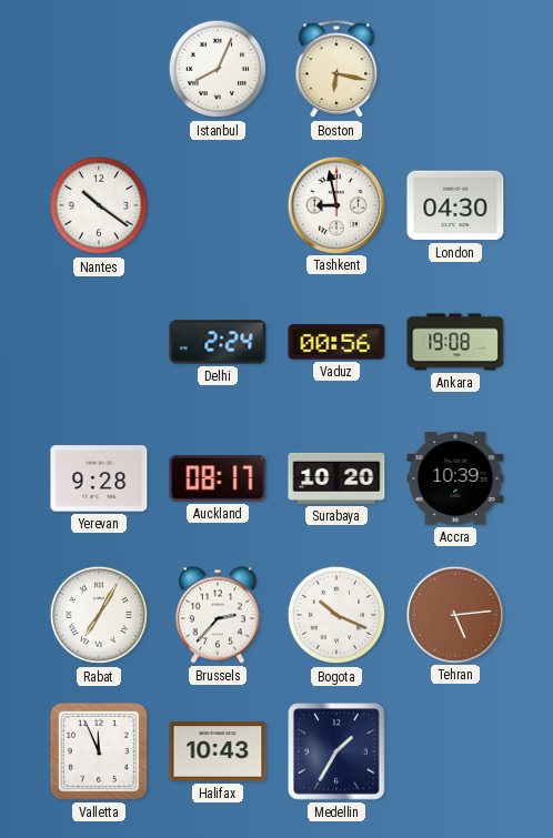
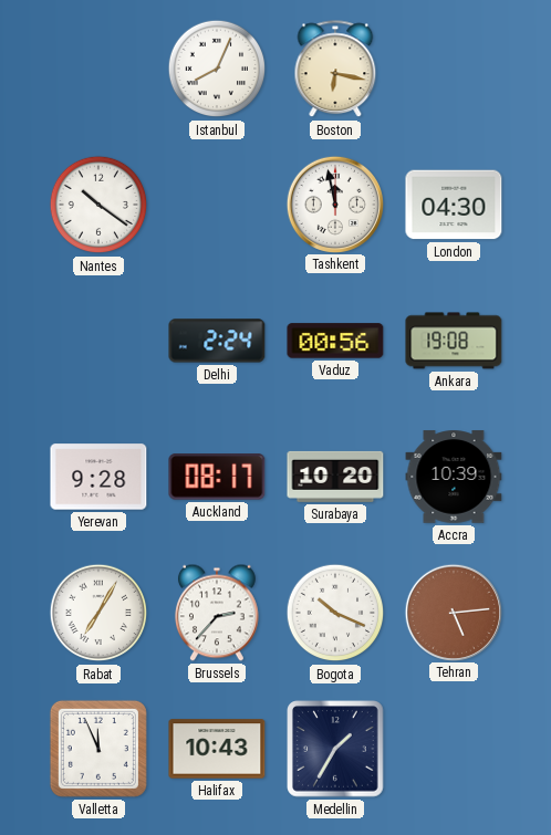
Tashkent: 8:58 -> 11:58 (334, 203)
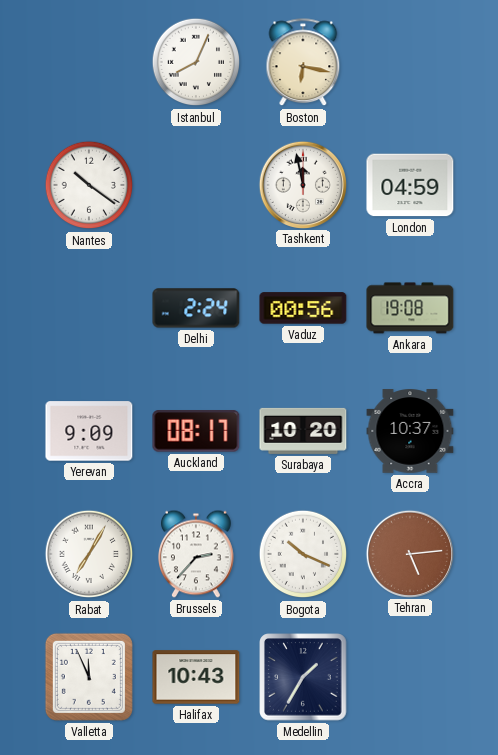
London: 04:30 -> 04:59 (410, 185)
Yerevan: 9:28 -> 9:09 (89, 431)
Accra: 10:39 -> 10:37 (410, 431)
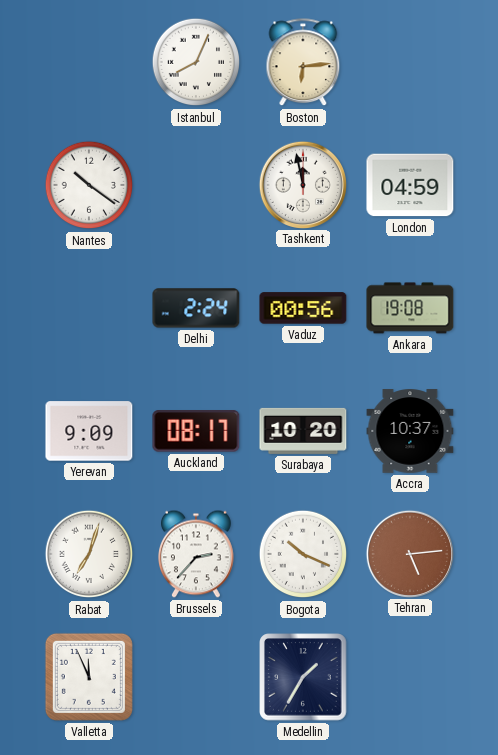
Boston: 6:17 -> 6:14 (303, 63)
Rabat: 7:05 -> 7:03 (89, 554)
Halifax: 10:43 -> none (196, 677)
